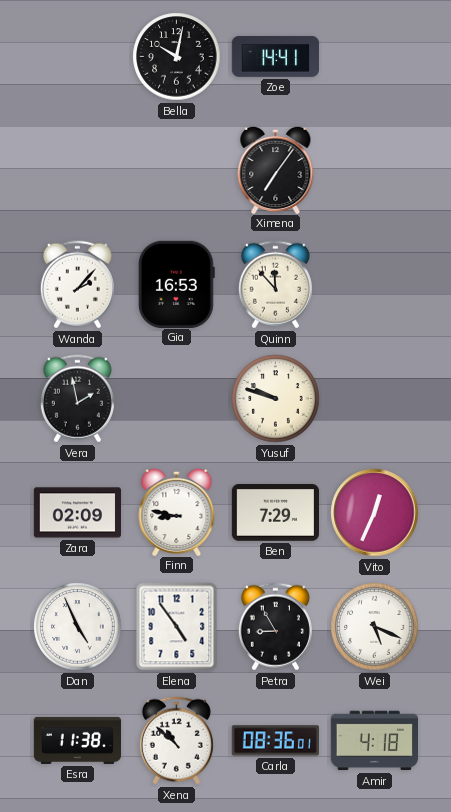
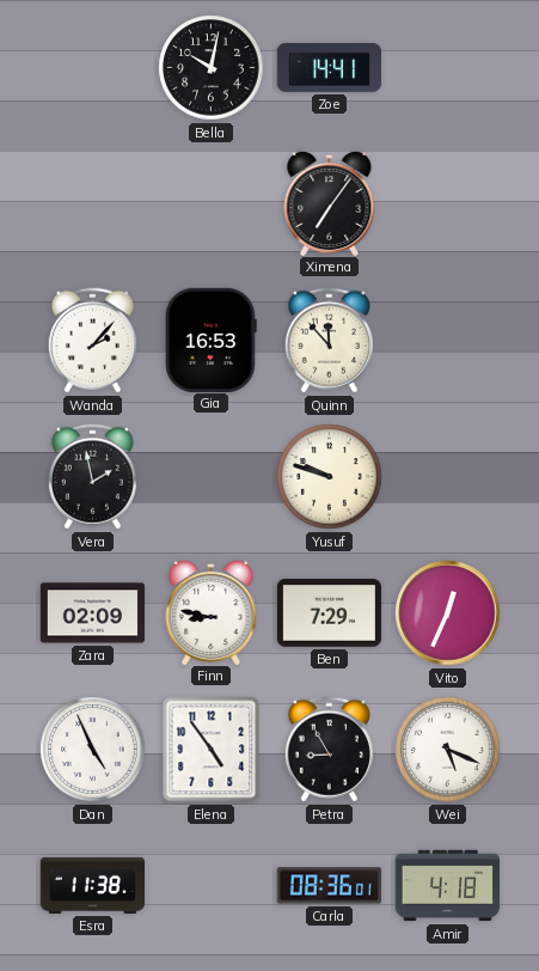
Xena: 10:52 -> none (176, 741)
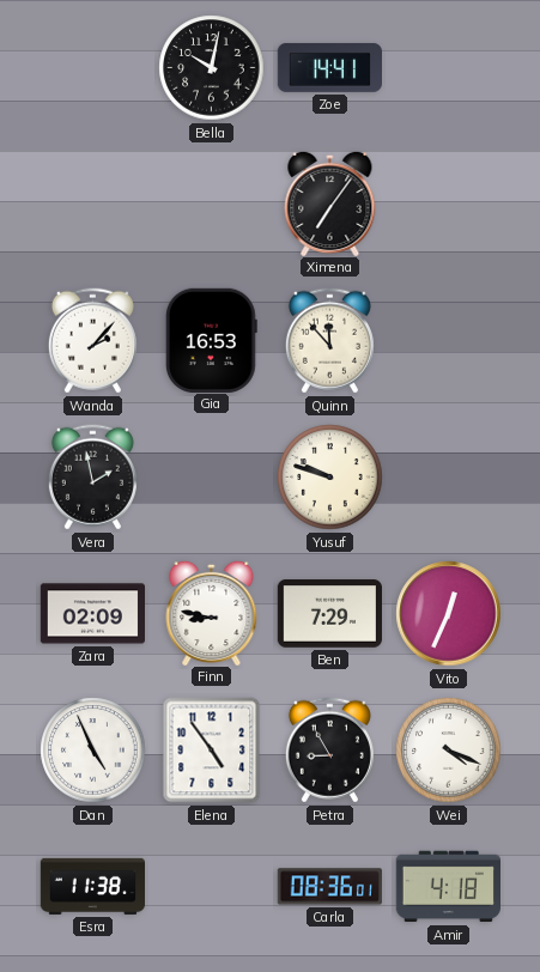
Wei: 5:19 -> 4:19 (449, 751)
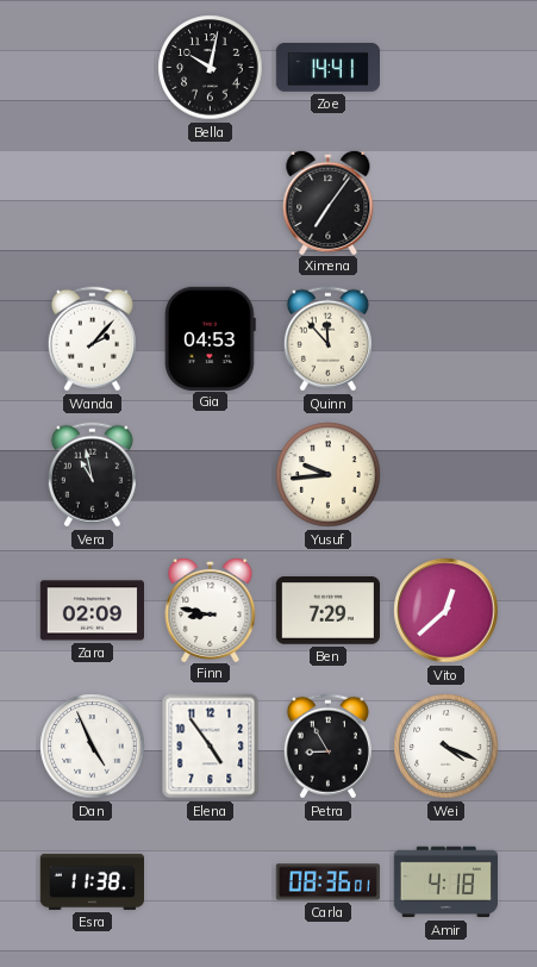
Gia: 16:53 -> 04:53 (210, 338)
Vera: 1:58 -> 10:58 (92, 475)
Yusuf: 9:48 -> 9:44 (329, 475)
Vito: 12:34 -> 12:38 (447, 611)
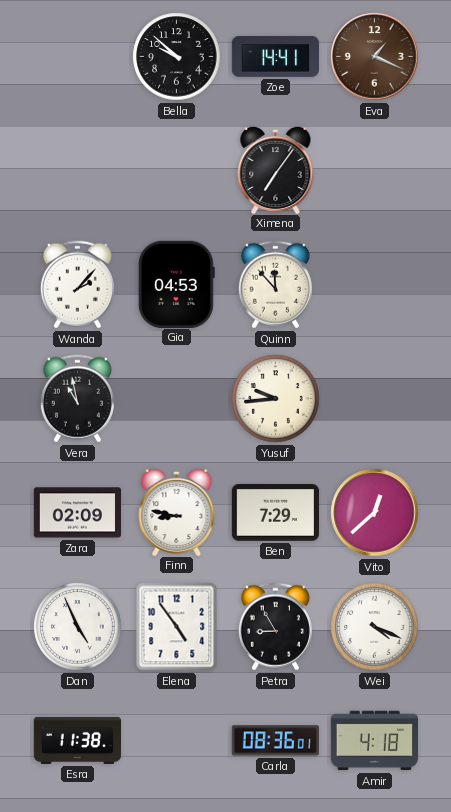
Bella: 10:02 -> 9:52 (177, 57)
Eva: none -> 1:19 (375, 57)
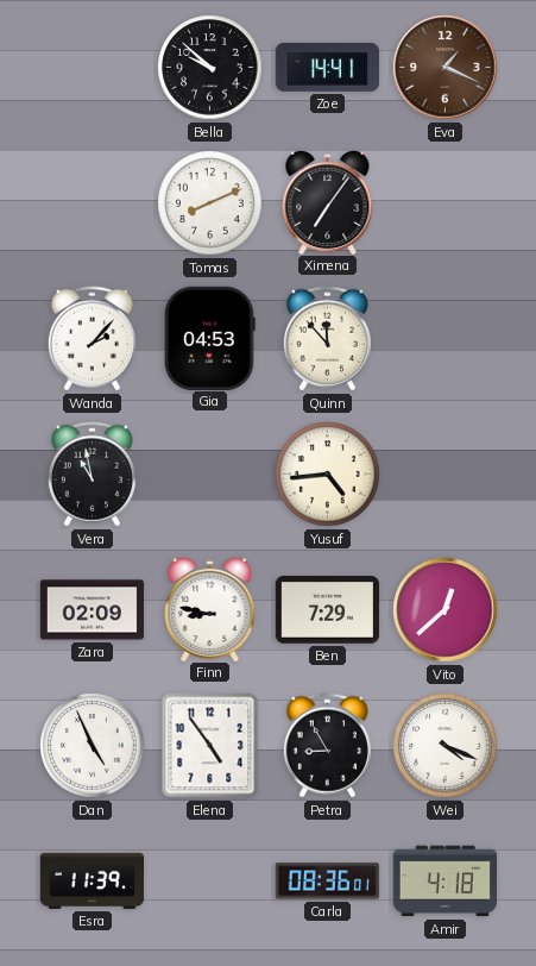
Tomas: none -> 8:11 (210, 203)
Yusuf: 9:44 -> 4:44 (328, 475)
Esra: 11:38 -> 11:39 (92, 880)
